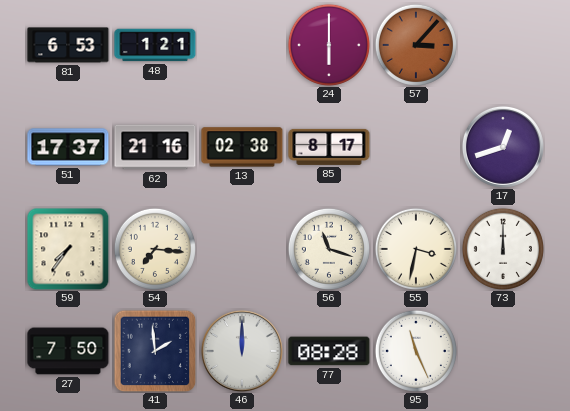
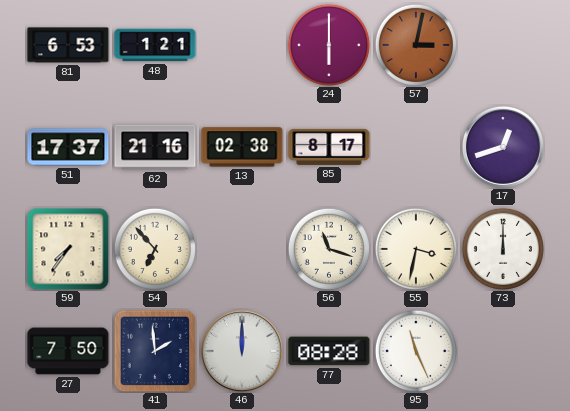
57: 3:07 -> 3:02 (416, 45)
54: 7:16 -> 6:53 (155, 249)
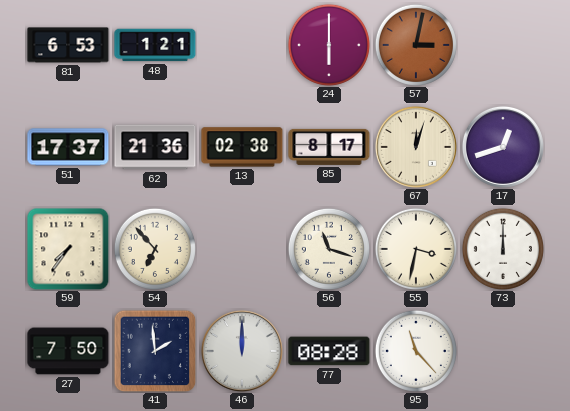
62: 21:16 -> 21:36 (155, 147)
67: none -> 12:03 (416, 147)
95: 11:26 -> 11:23 (416, 351)
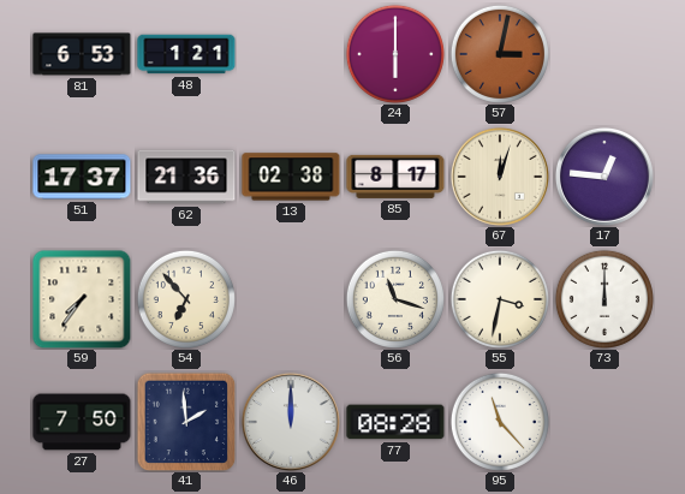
17: 12:42 -> 12:46 (604, 177)
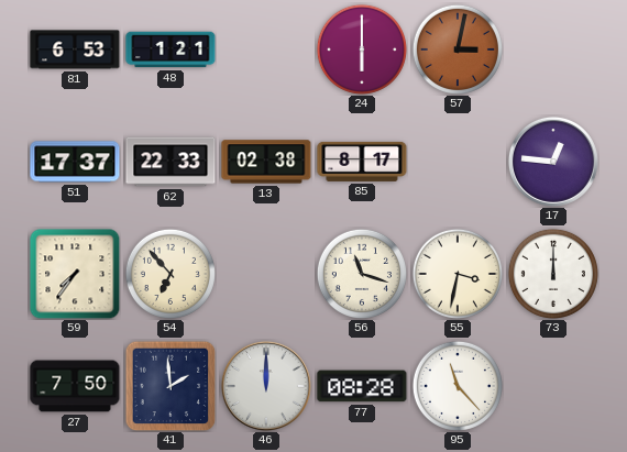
62: 21:36 -> 22:33 (170, 162)
67: 12:03 -> none (500, 177)
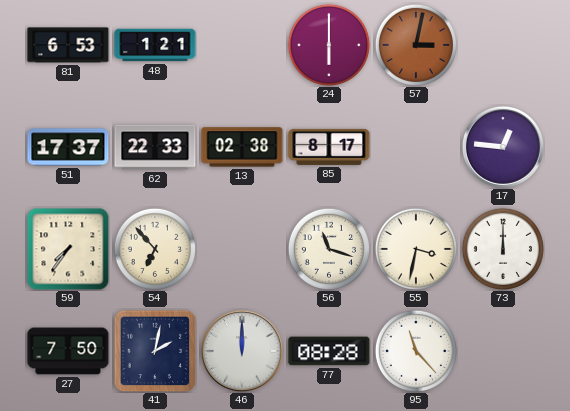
41: 1:59 -> 2:02 (155, 351)
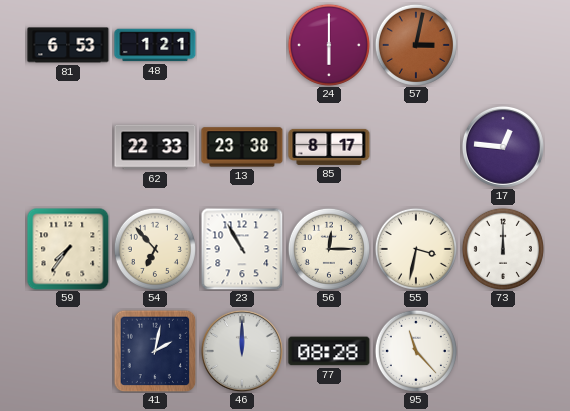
51: 17:37 -> none (68, 147)
13: 02:38 -> 23:38 (242, 147)
23: none -> 10:55 (242, 249)
56: 11:18 -> 12:15 (329, 249)
27: 7:50 -> none (68, 351)
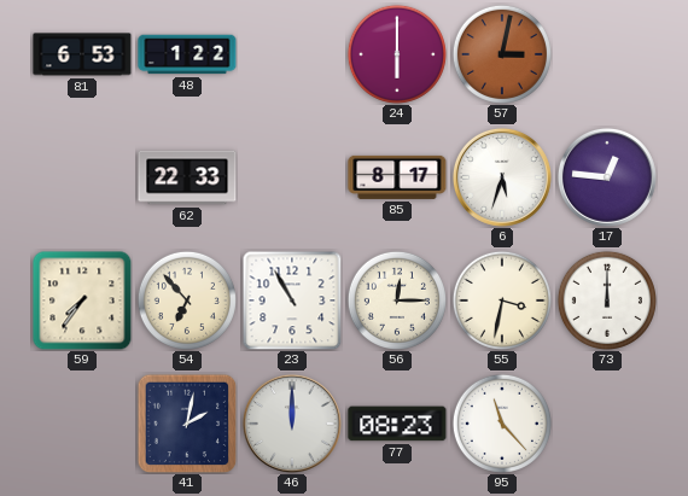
48: 1:21 -> 1:22 (187, 54)
13: 23:38 -> none (242, 147)
6: none -> 5:33 (502, 177)
77: 08:28 -> 08:23 (397, 424)
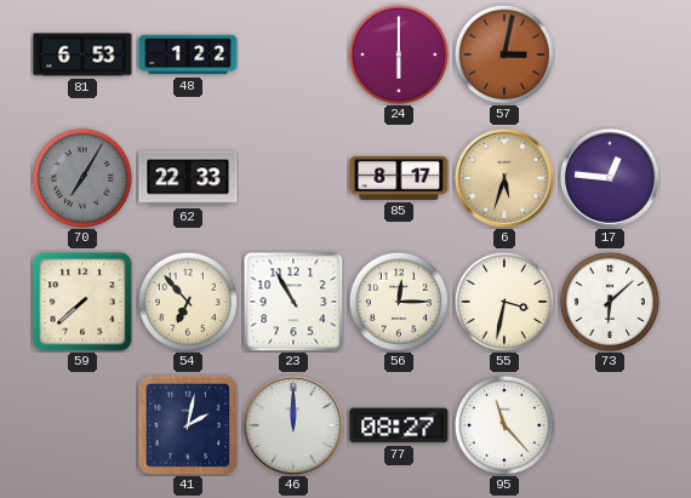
70: none -> 7:05 (82, 178)
6 dial: white -> champagne (504, 178)
59: 7:36 -> 7:38 (82, 302)
73: 12:00 -> 6:08 (610, 302)
77: 08:23 -> 08:27 (399, 425)
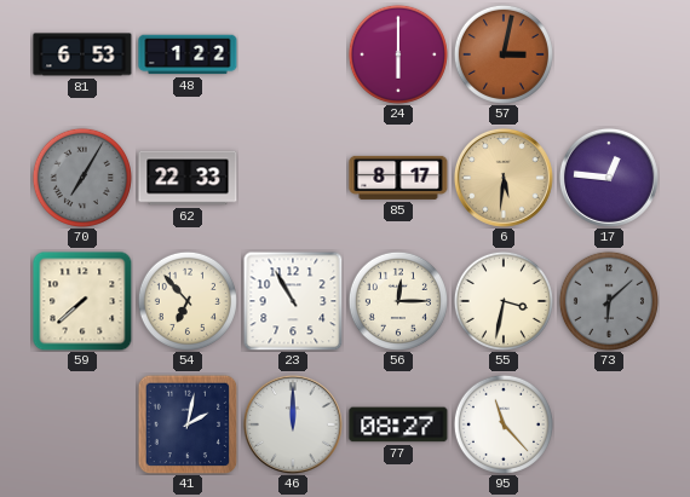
6: 5:33 -> 5:31 (504, 178)
73 dial: white -> grey (609, 301)
